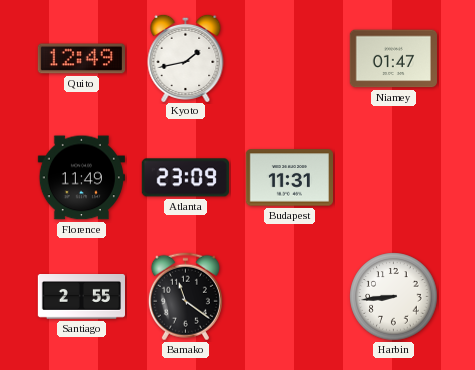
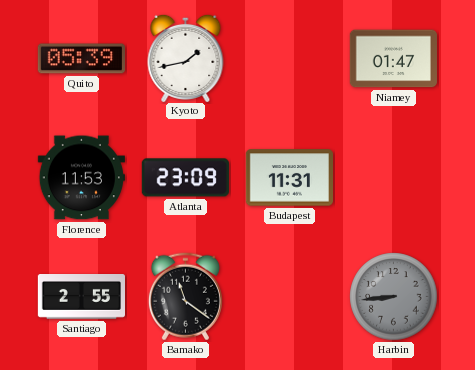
Quito: 12:49 -> 05:39 (81, 59)
Florence: 11:49 -> 11:53 (81, 178)
Harbin dial: white -> grey (394, 297)
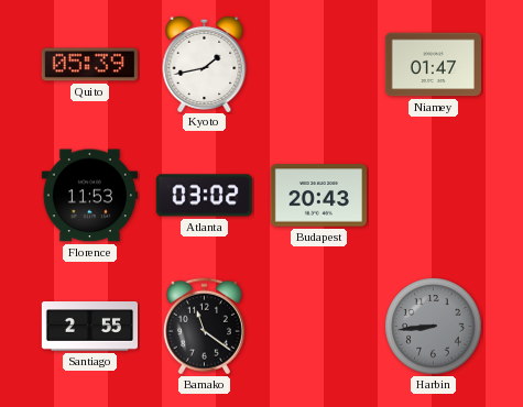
Atlanta: 23:09 -> 03:02 (204, 196)
Budapest: 11:31 -> 20:43 (318, 196)
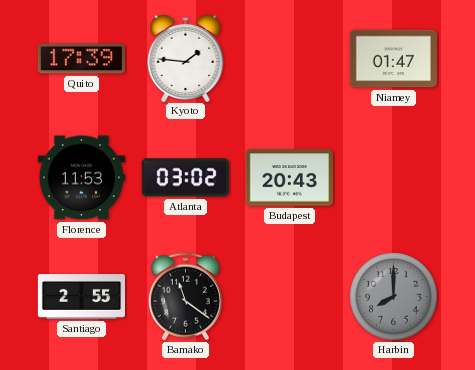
Quito: 05:39 -> 17:39 (81, 59)
Kyoto: 1:43 -> 1:46 (186, 57)
Harbin: 8:44 -> 8:00 (394, 297)
